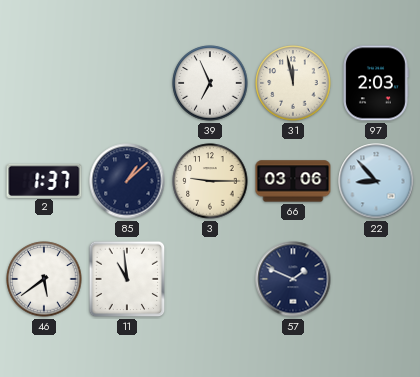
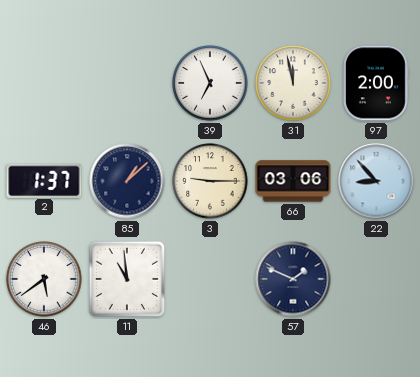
97: 2:03 -> 2:00 (376, 83)
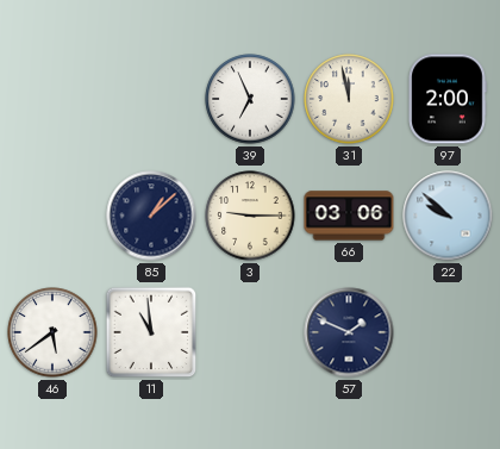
2: 1:37 -> none (44, 180)
22: 8:53 -> 9:52 (448, 216)
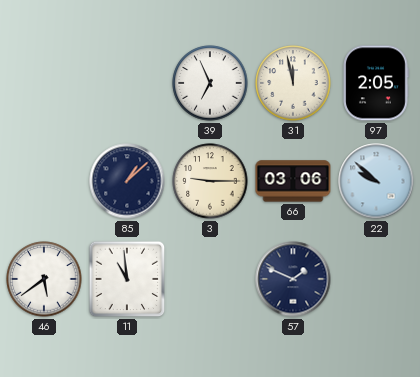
97: 2:00 -> 2:05 (376, 83)
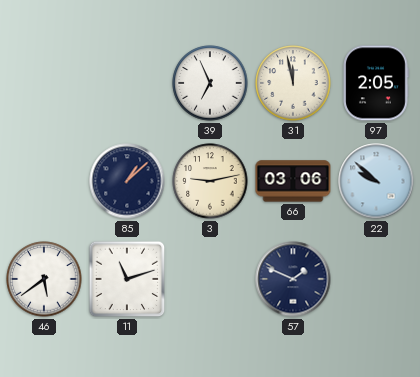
3: 9:15 -> 9:13 (210, 181)
11: 10:59 -> 11:12 (127, 279)
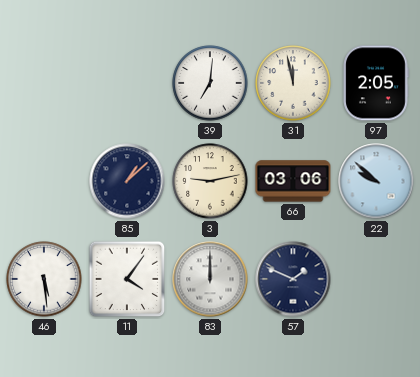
39: 6:56 -> 7:01 (210, 83)
46: 5:39 -> 5:29 (44, 279)
11: 11:12 -> 4:06 (127, 279)
83: none -> 12:00 (210, 279)
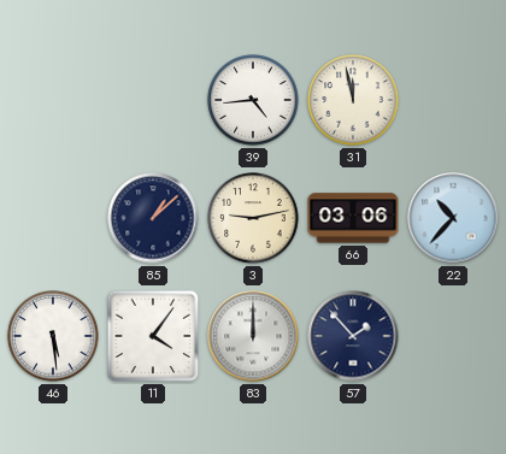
39: 7:01 -> 4:44 (253, 100)
97: 2:05 -> none (376, 83)
22: 9:52 -> 10:37 (453, 218)
57: 1:49 -> 1:53 (353, 336)
